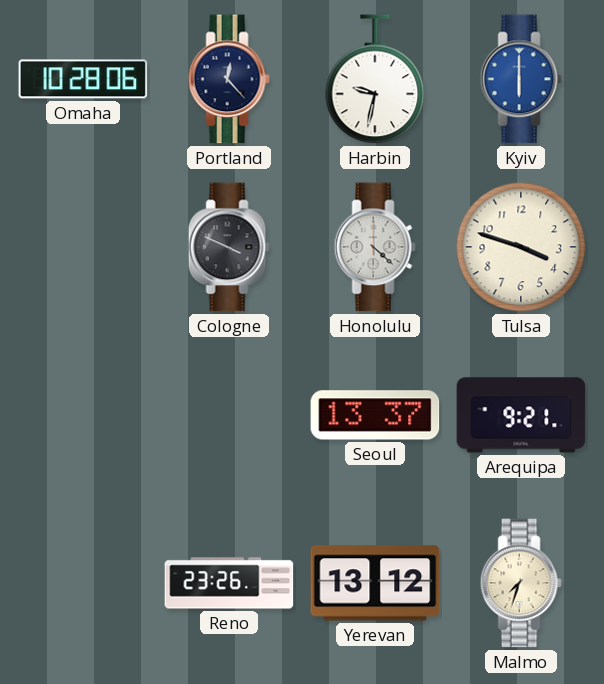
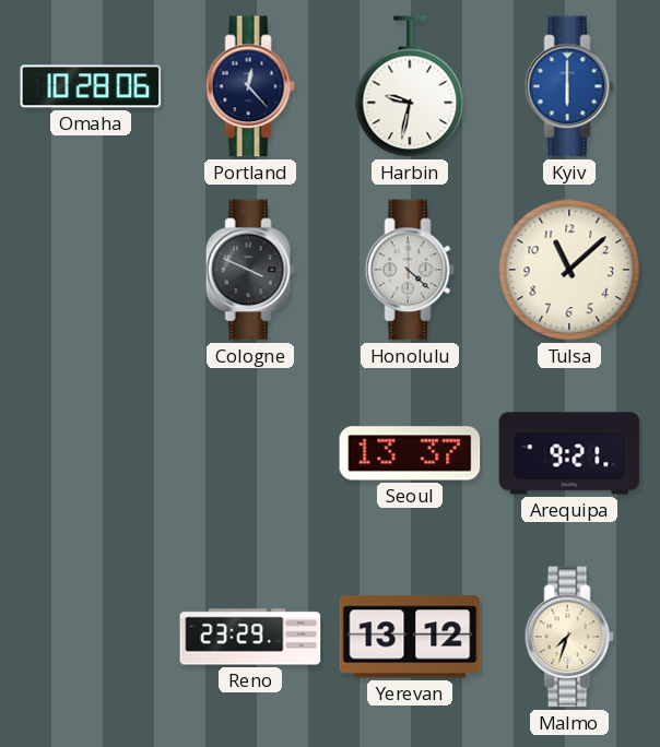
Tulsa: 3:48 -> 11:08 (569, 270)
Reno: 23:26 -> 23:29 (250, 637)
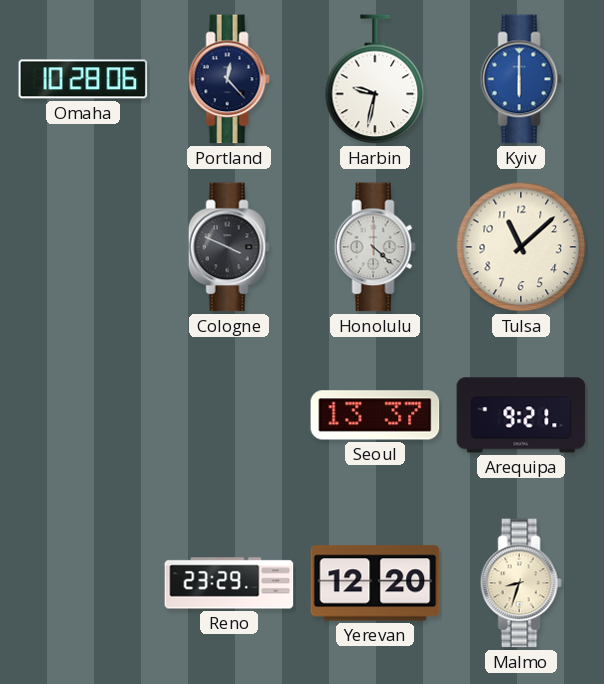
Yerevan: 13:12 -> 12:20 (375, 583)
Malmo: 7:33 -> 8:33 (521, 583)
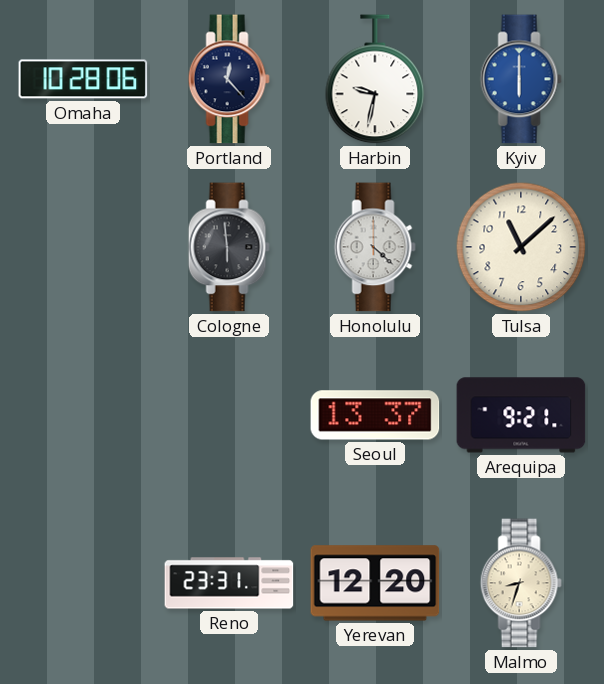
Cologne: 3:49 -> 5:59 (229, 247)
Reno: 23:29 -> 23:31 (229, 583)
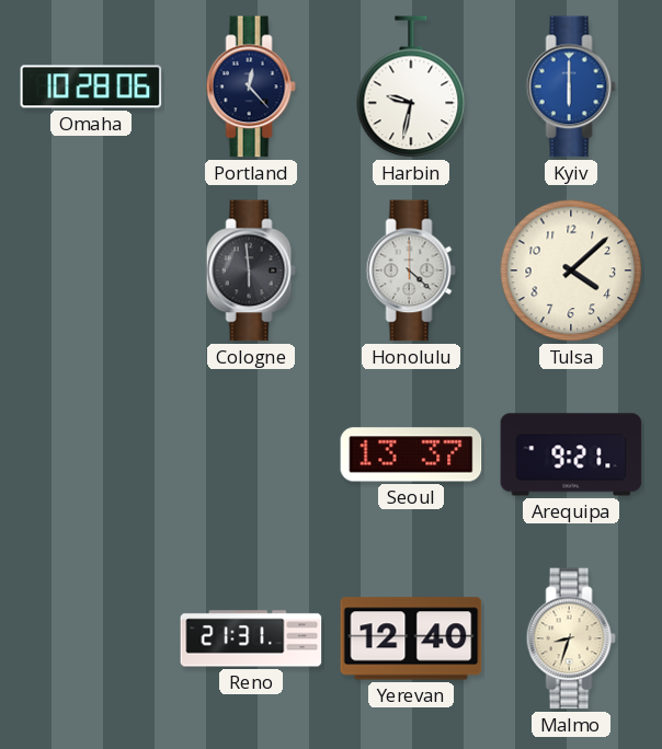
Tulsa: 11:08 -> 4:08 (571, 270)
Reno: 23:31 -> 21:31 (251, 638)
Yerevan: 12:20 -> 12:40 (411, 638)
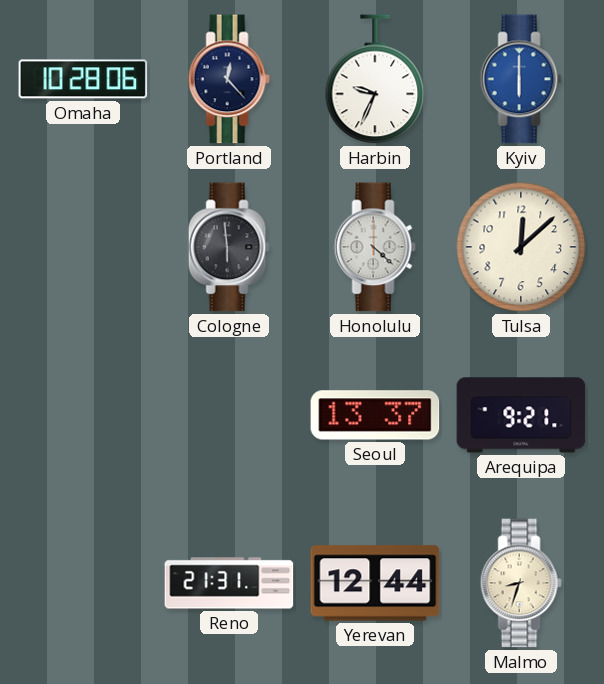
Harbin: 9:32 -> 9:34 (375, 79)
Tulsa: 4:08 -> 12:08 (521, 247)
Yerevan: 12:40 -> 12:44 (375, 583)
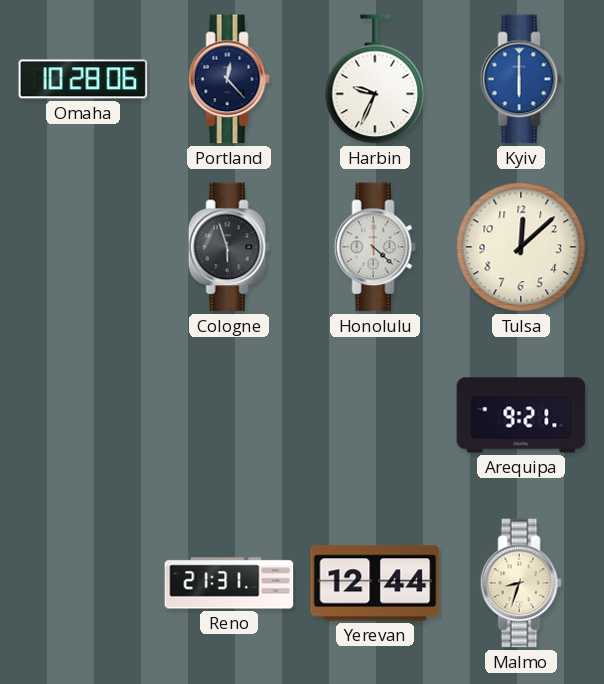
Cologne: 5:59 -> 5:57 (229, 247)
Seoul: 13:37 -> none (375, 415)
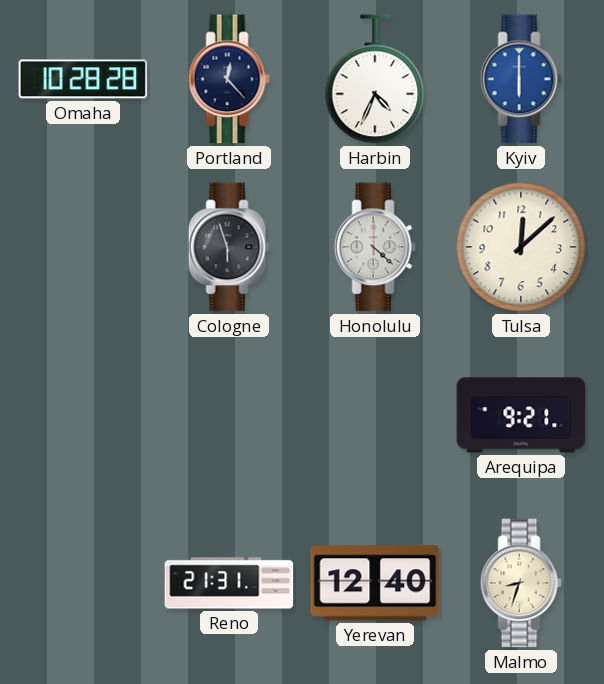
Omaha: 10:28:06 -> 10:28:28 (83, 79)
Harbin: 9:34 -> 4:34 (375, 79)
Yerevan: 12:44 -> 12:40 (375, 583)
